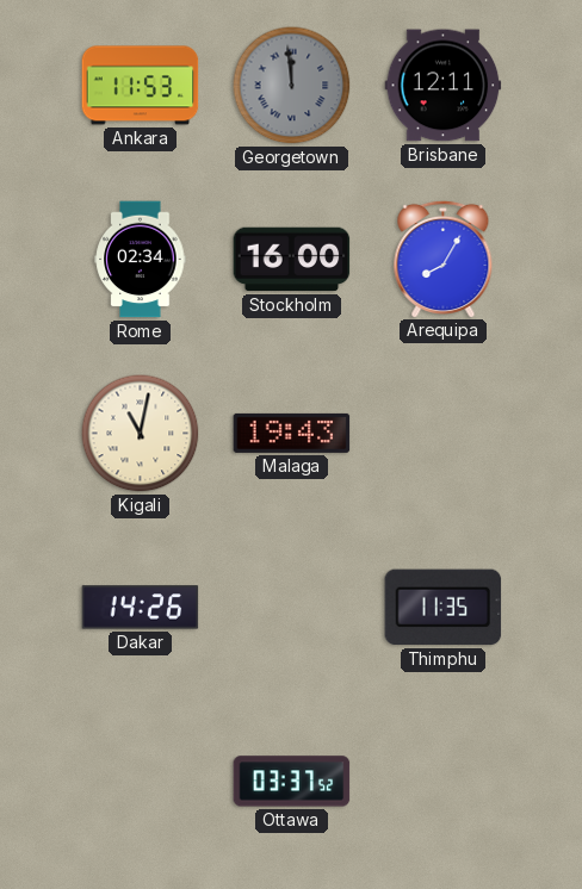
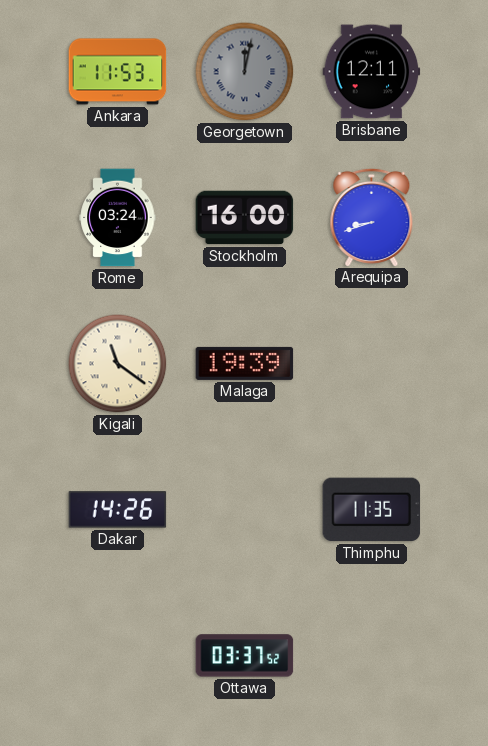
Georgetown: 11:59 -> 12:02 (245, 72)
Rome: 02:34 -> 03:24 (118, 218)
Arequipa: 8:05 -> 8:42 (372, 217)
Kigali: 11:02 -> 11:21 (118, 364)
Malaga: 19:43 -> 19:39 (245, 363)
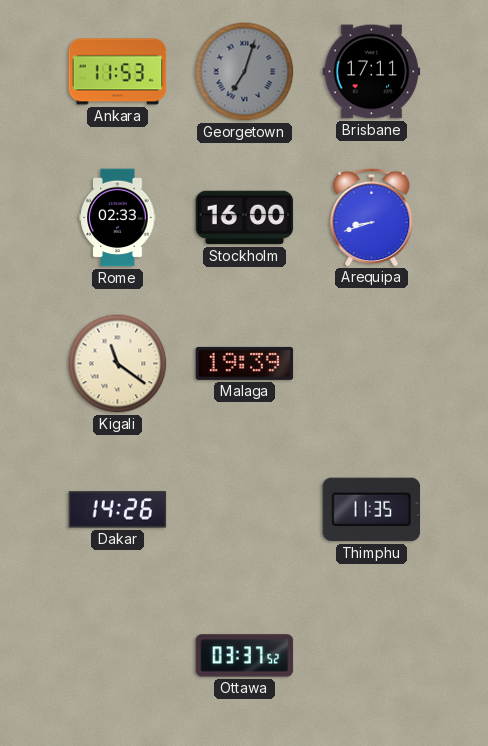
Georgetown: 12:02 -> 7:03 (245, 72)
Brisbane: 12:11 -> 17:11 (372, 72)
Rome: 03:24 -> 02:33 (118, 218)
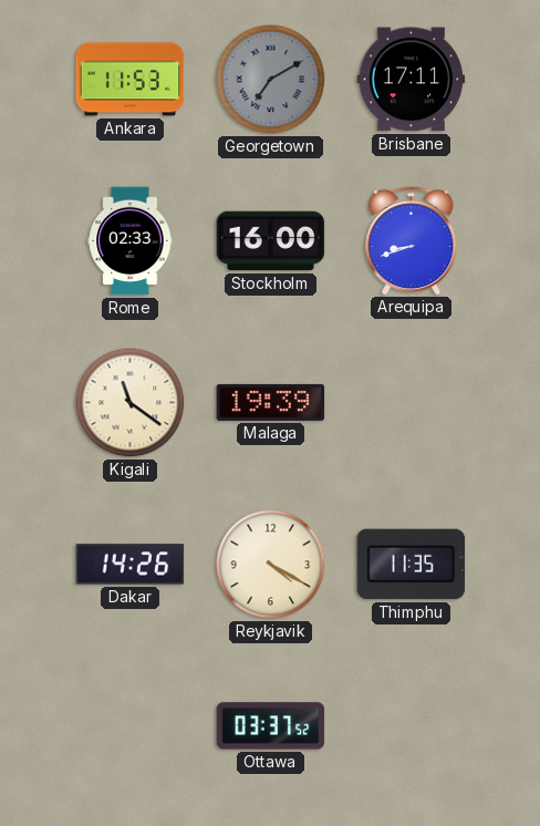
Georgetown: 7:03 -> 7:10 (271, 80)
Reykjavik: none -> 4:20 (271, 565)
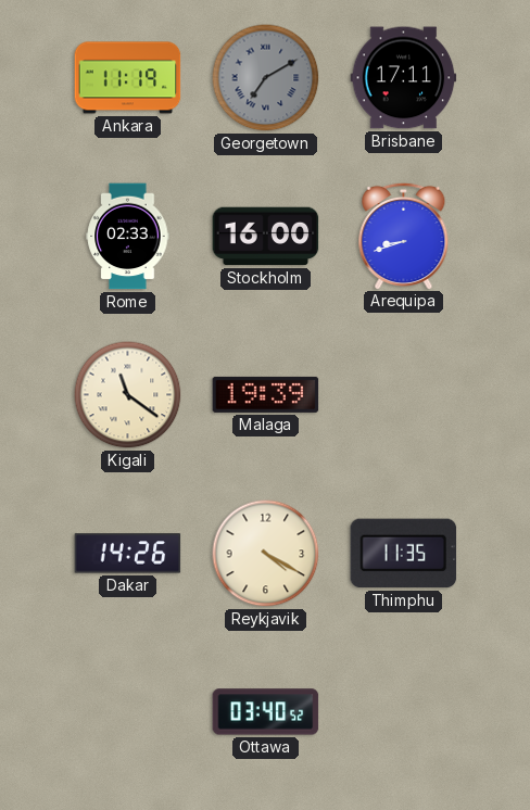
Ankara: 11:53 -> 11:19 (128, 78)
Ottawa: 03:37 -> 03:40 (266, 712)
